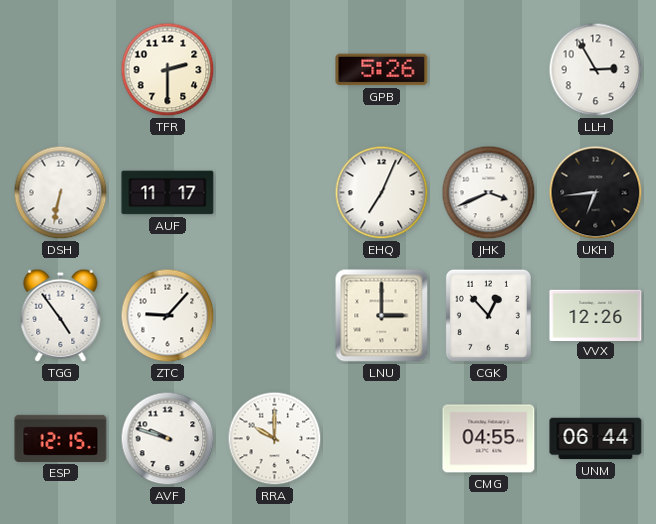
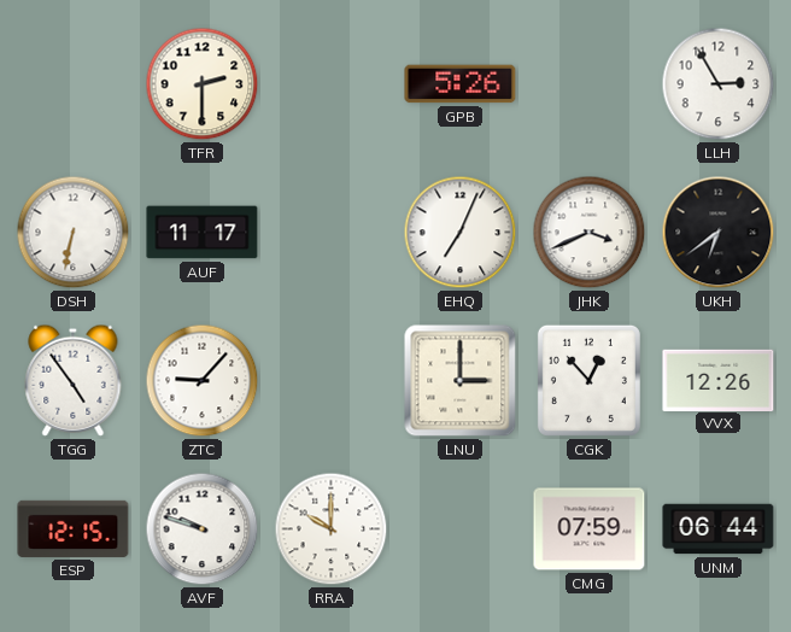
UKH: 6:44 -> 6:39 (719, 233)
CMG: 04:55 -> 07:59 (590, 529)
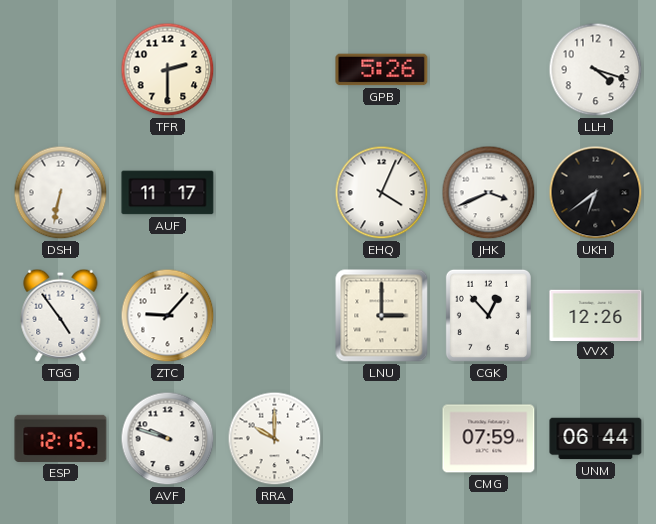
LLH: 2:55 -> 4:18 (596, 70)
EHQ: 7:04 -> 4:04 (382, 193)
